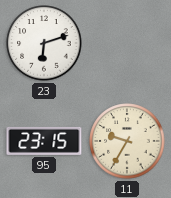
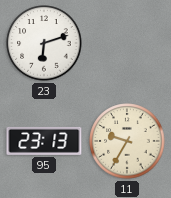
95: 23:15 -> 23:13 (44, 141)
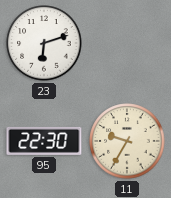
95: 23:13 -> 22:30 (44, 141)
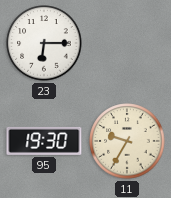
23: 6:12 -> 6:15 (44, 43)
95: 22:30 -> 19:30 (44, 141)
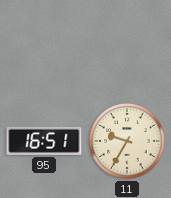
23: 6:15 -> none (44, 43)
95: 19:30 -> 16:51 (44, 141)
